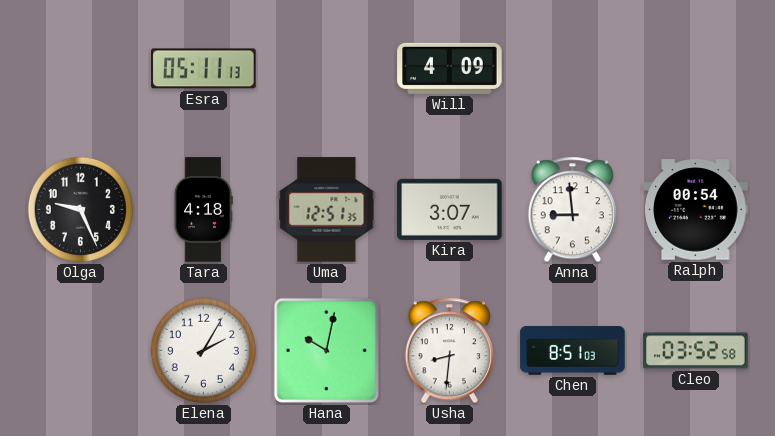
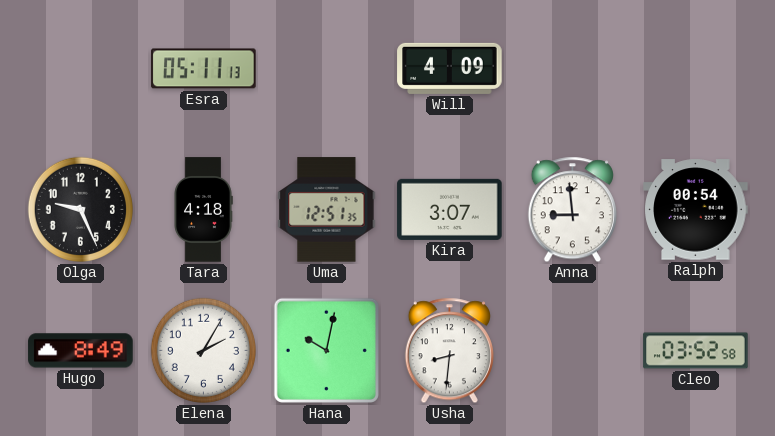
Hugo: none -> 8:49 (81, 351)
Chen: 8:51 -> none (573, 351)
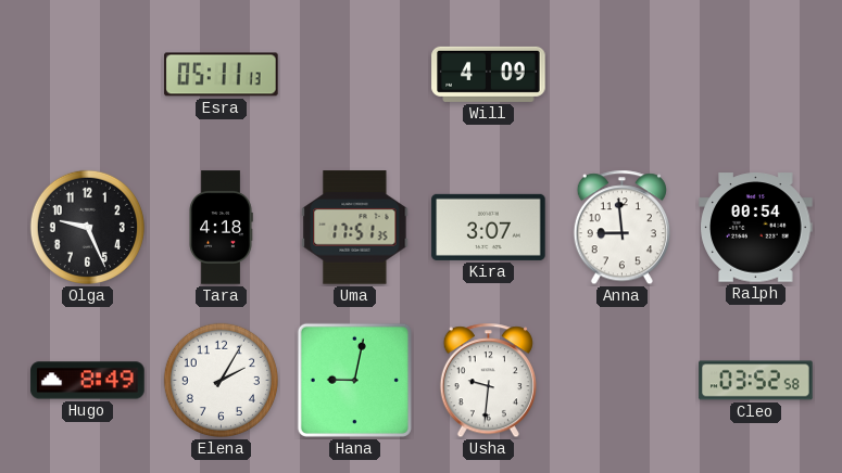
Uma: 12:51 -> 17:51 (355, 228)
Hana: 10:02 -> 9:02 (354, 380)
Usha: 8:31 -> 9:31 (488, 381)
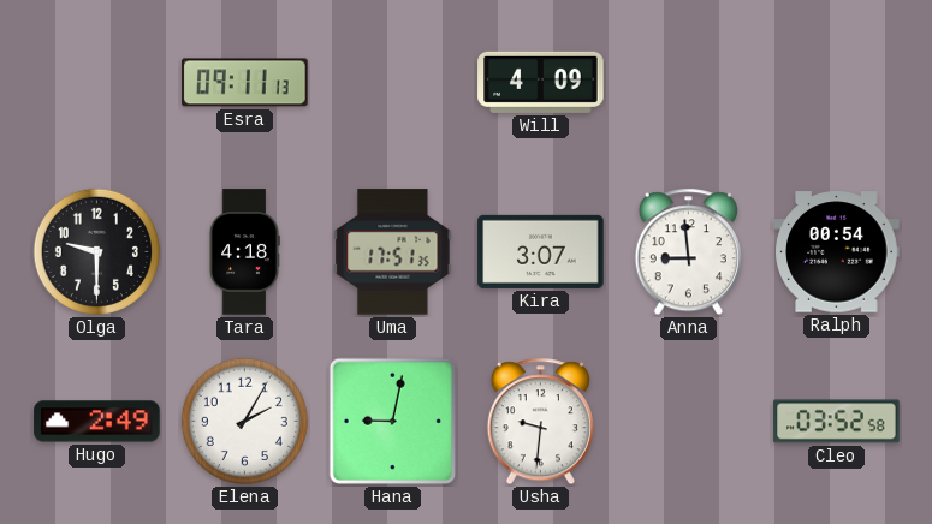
Esra: 05:11 -> 09:11 (245, 83)
Olga: 9:26 -> 9:30 (96, 251)
Hugo: 8:49 -> 2:49 (97, 422)
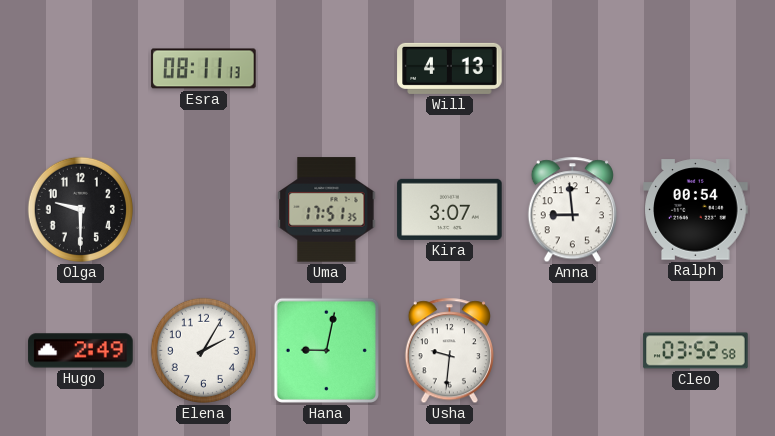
Esra: 09:11 -> 08:11 (204, 69)
Will: 4:09 -> 4:13 (450, 68)
Tara: 4:18 -> none (244, 252)
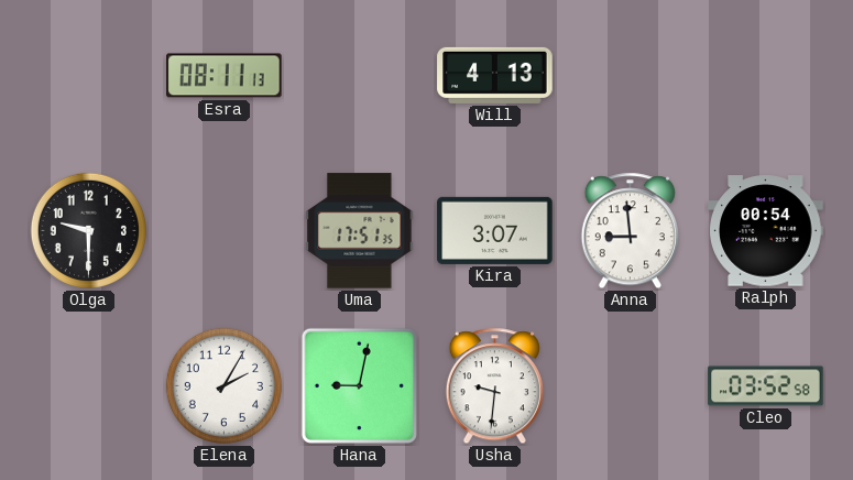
Hugo: 2:49 -> none (81, 351)
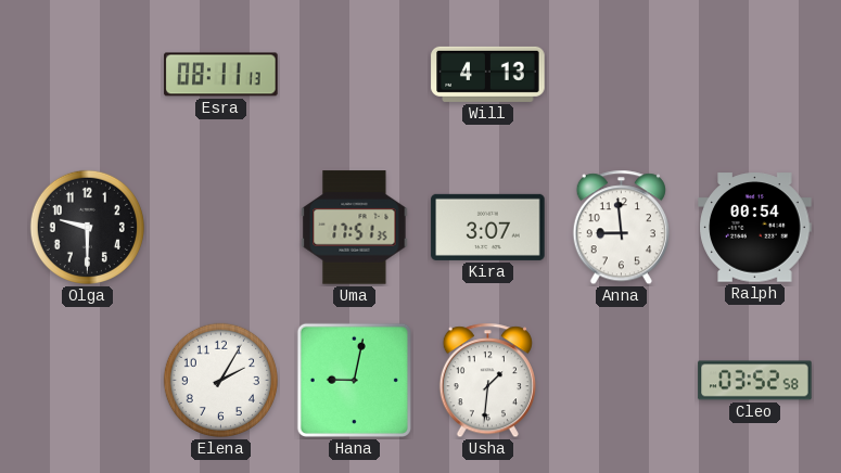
Usha: 9:31 -> 1:31 (487, 381)
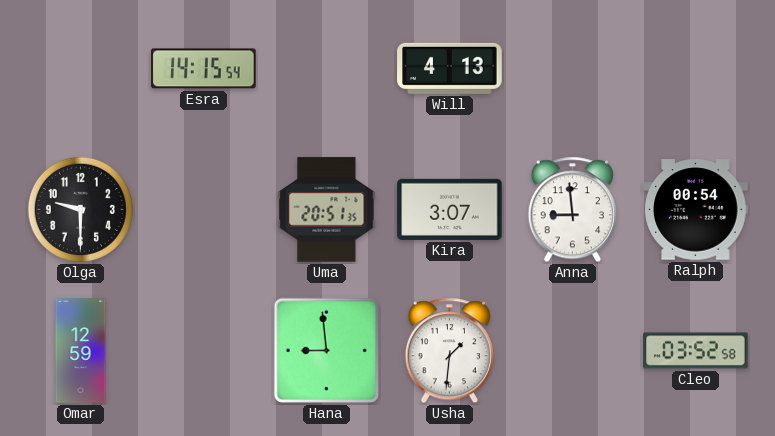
Esra: 08:11 -> 14:15 (204, 69)
Uma: 17:51 -> 20:51 (327, 210)
Omar: none -> 12:59 (81, 351)
Elena: 2:05 -> none (220, 380)
Hana: 9:02 -> 8:59 (326, 350)
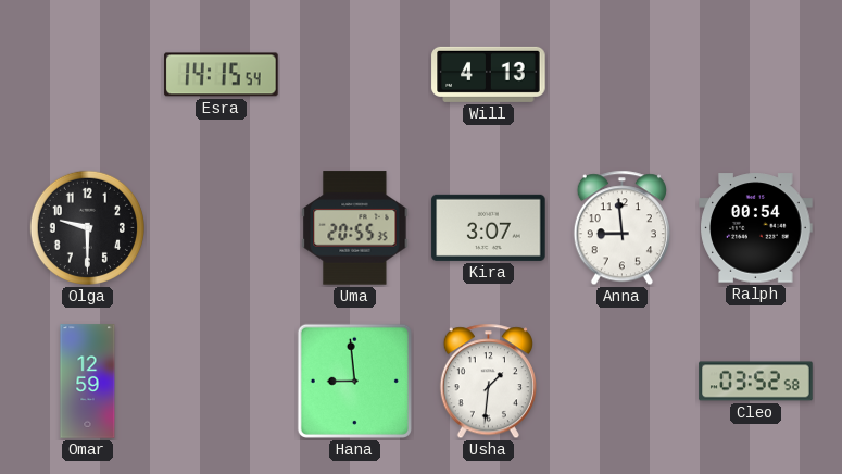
Uma: 20:51 -> 20:55 (355, 228)
